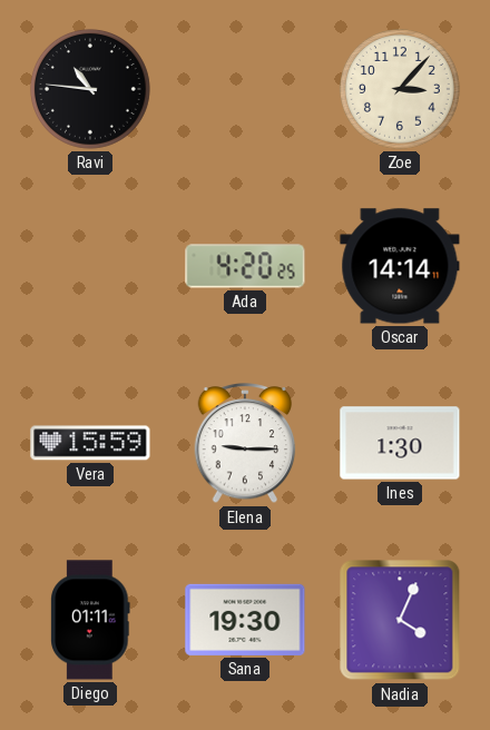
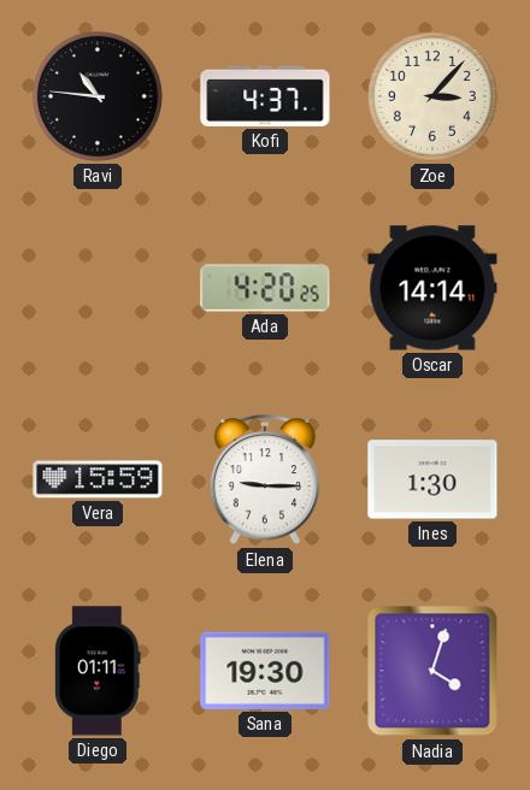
Kofi: none -> 4:37 (265, 96)
Nadia: 4:04 -> 4:03 (432, 671)
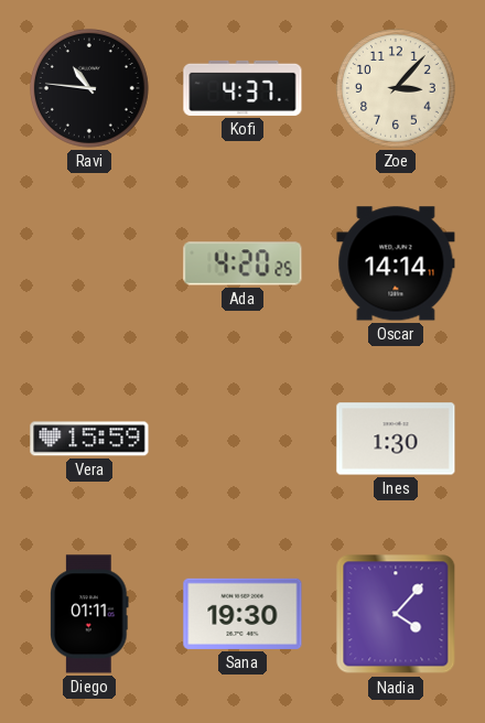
Elena: 9:15 -> none (265, 481)
Nadia: 4:03 -> 4:07 (396, 614)
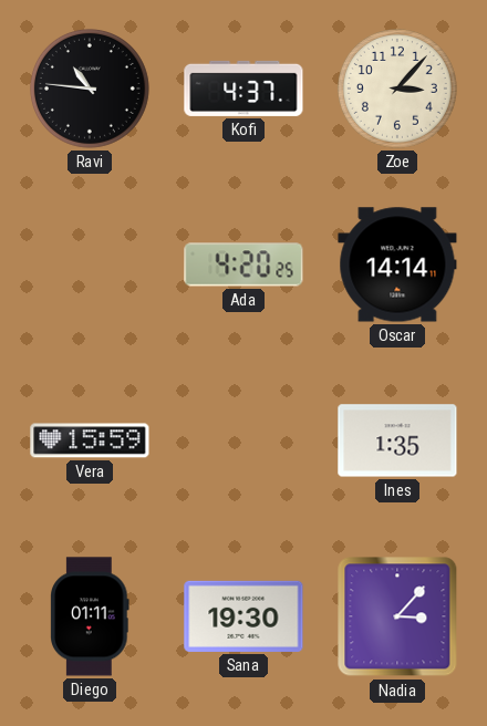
Ines: 1:30 -> 1:35 (397, 440)
Nadia: 4:07 -> 3:07 (397, 616)
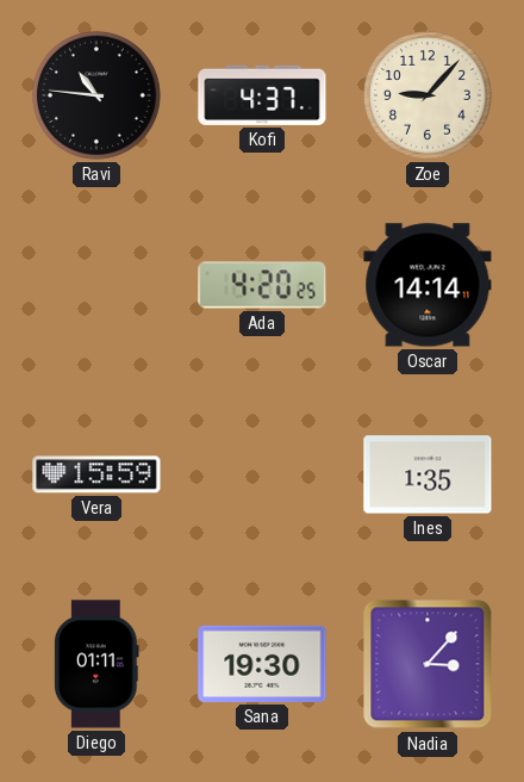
Zoe: 3:07 -> 9:07 (428, 95)
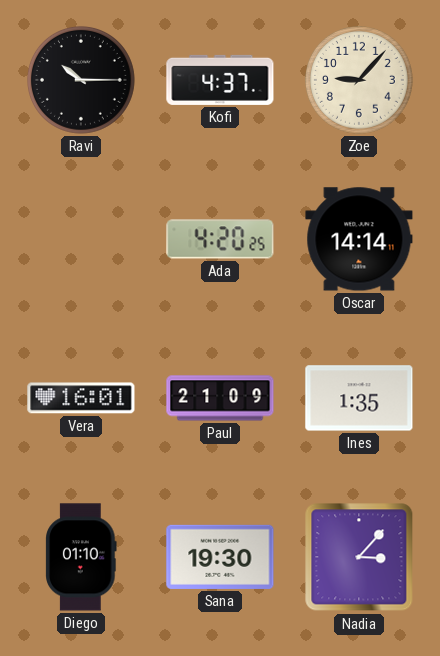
Ravi: 10:46 -> 10:15 (81, 80)
Vera: 15:59 -> 16:01 (81, 398)
Paul: none -> 21:09 (220, 398)
Diego: 01:11 -> 01:10 (81, 557)
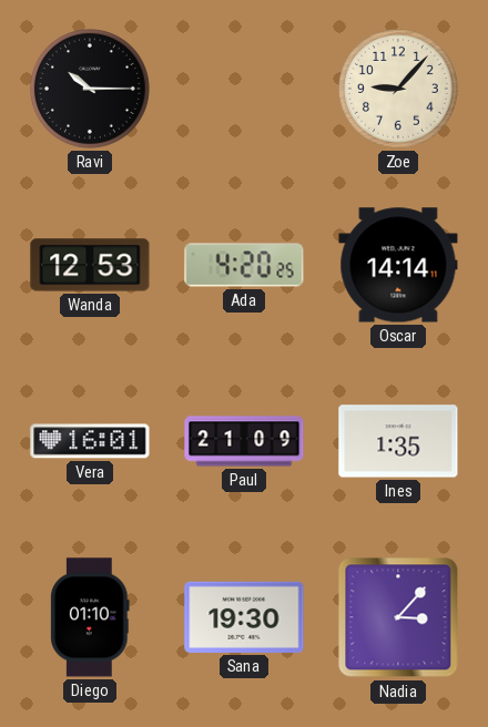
Kofi: 4:37 -> none (220, 80)
Wanda: none -> 12:53 (90, 265)
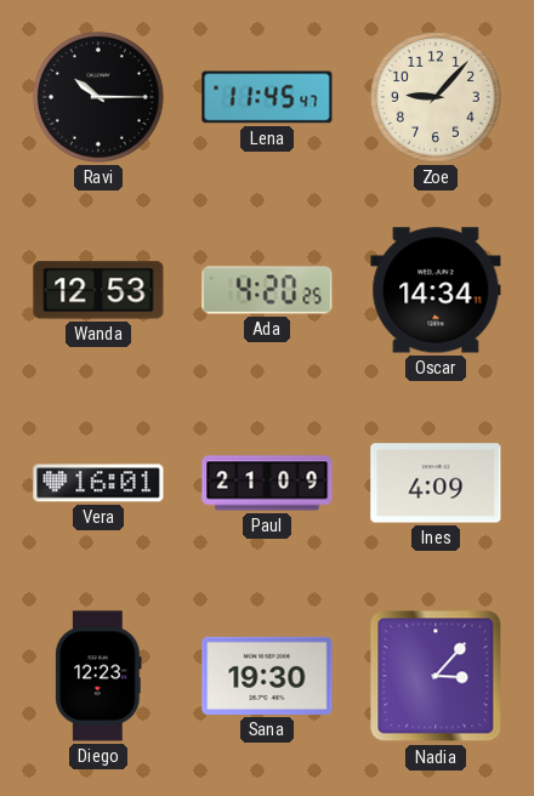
Lena: none -> 11:45 (267, 97)
Oscar: 14:14 -> 14:34 (436, 290)
Ines: 1:35 -> 4:09 (436, 483)
Diego: 01:10 -> 12:23 (98, 676)
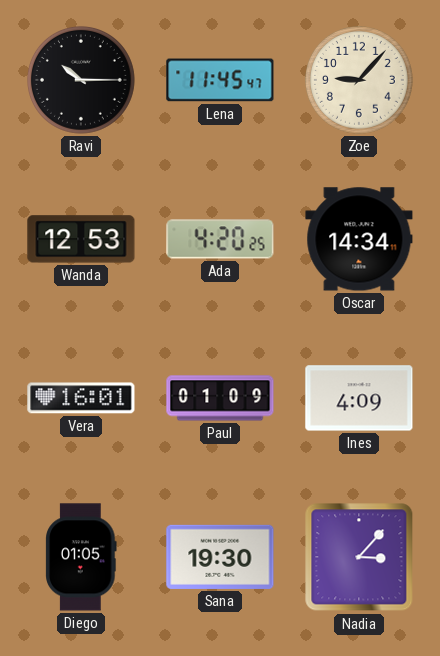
Paul: 21:09 -> 01:09 (220, 398)
Diego: 12:23 -> 01:05 (81, 557)
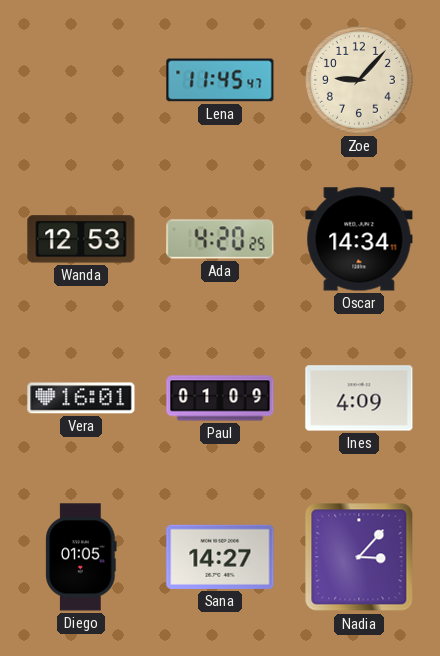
Ravi: 10:15 -> none (81, 80)
Sana: 19:30 -> 14:27 (220, 557)
